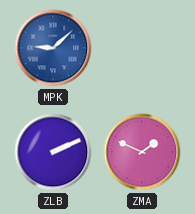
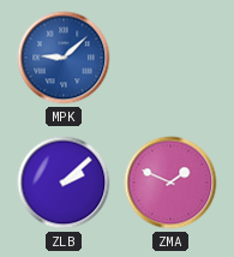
ZLB: 2:11 -> 2:08 (64, 183)
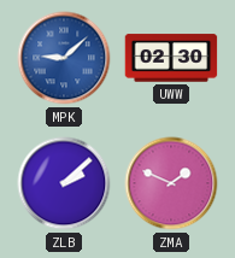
UWW: none -> 02:30 (171, 58)
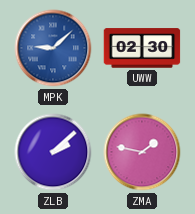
ZMA: 1:49 -> 1:47 (142, 152)
